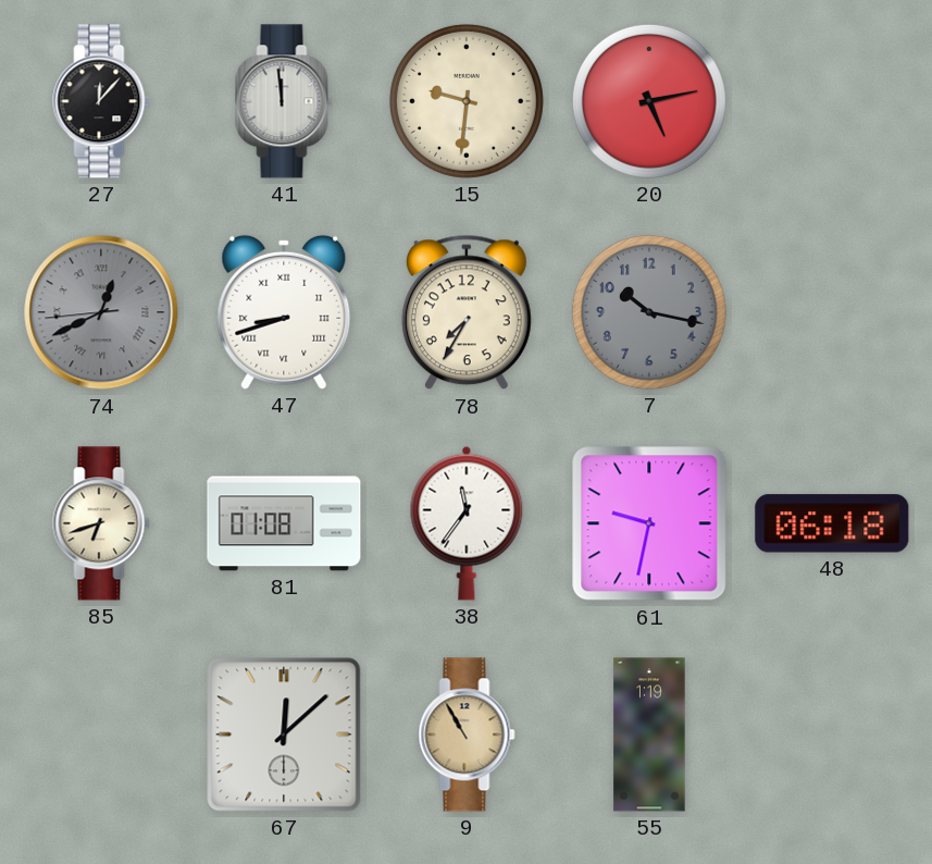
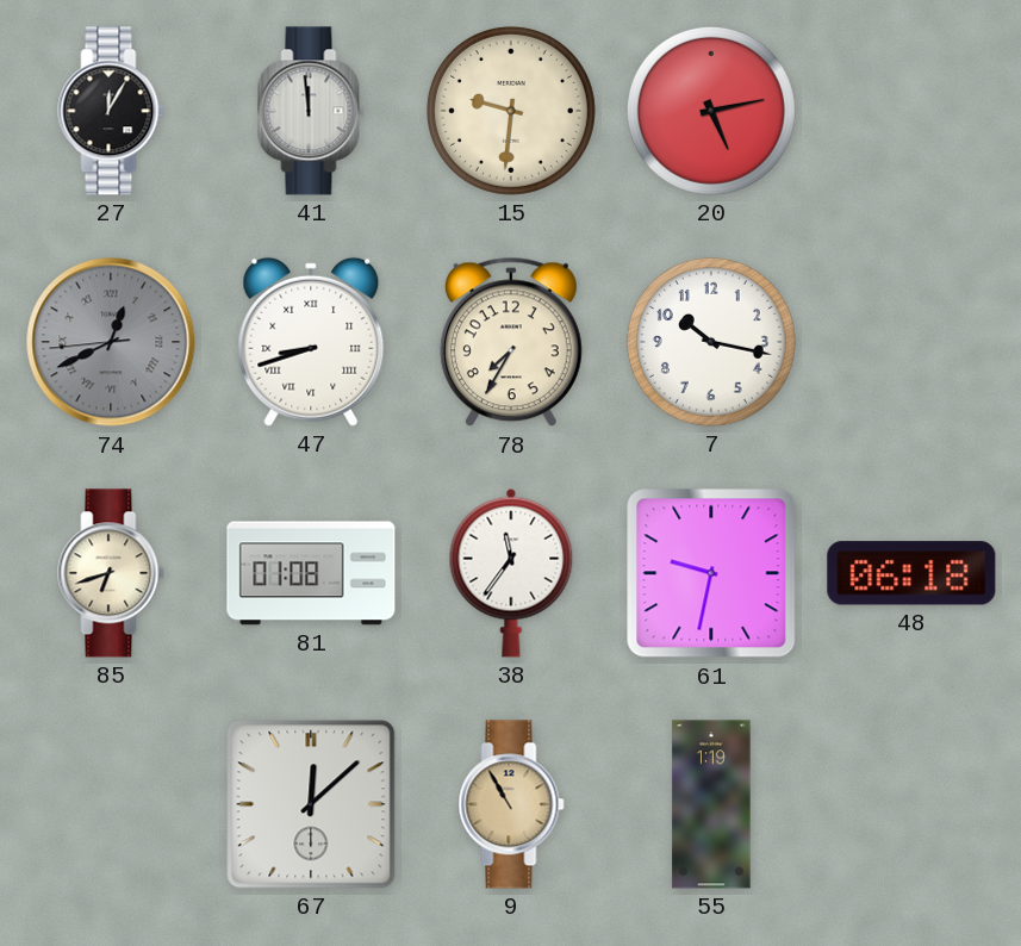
27: 12:07 -> 12:05 (111, 111)
7 dial: grey -> white (711, 342)
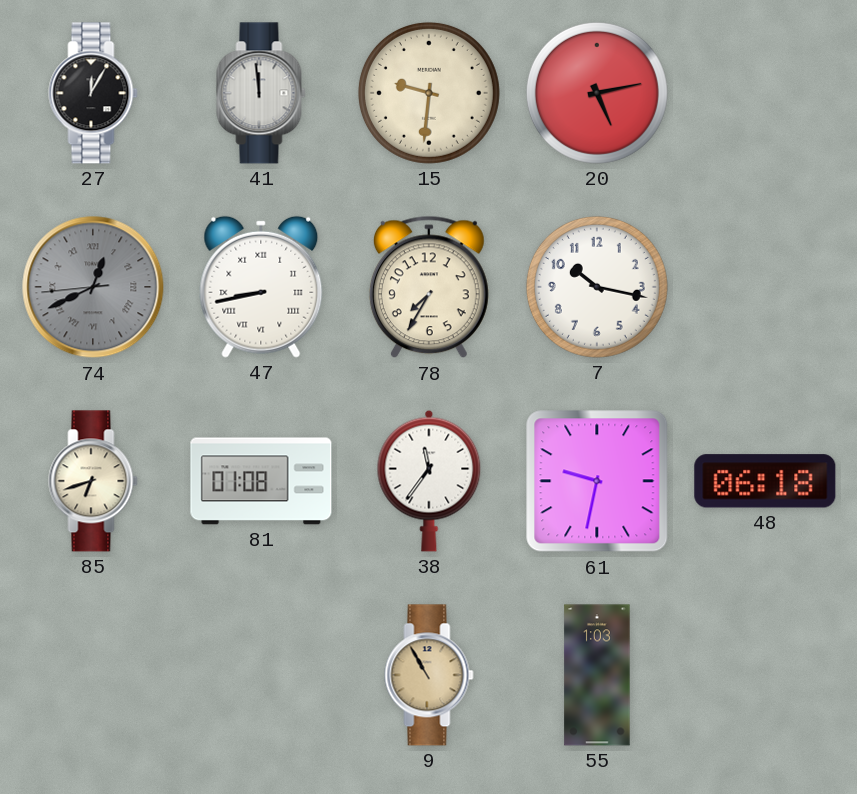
47: 8:42 -> 8:43 (261, 287)
67: 12:08 -> none (311, 804)
55: 1:19 -> 1:03 (597, 675)
